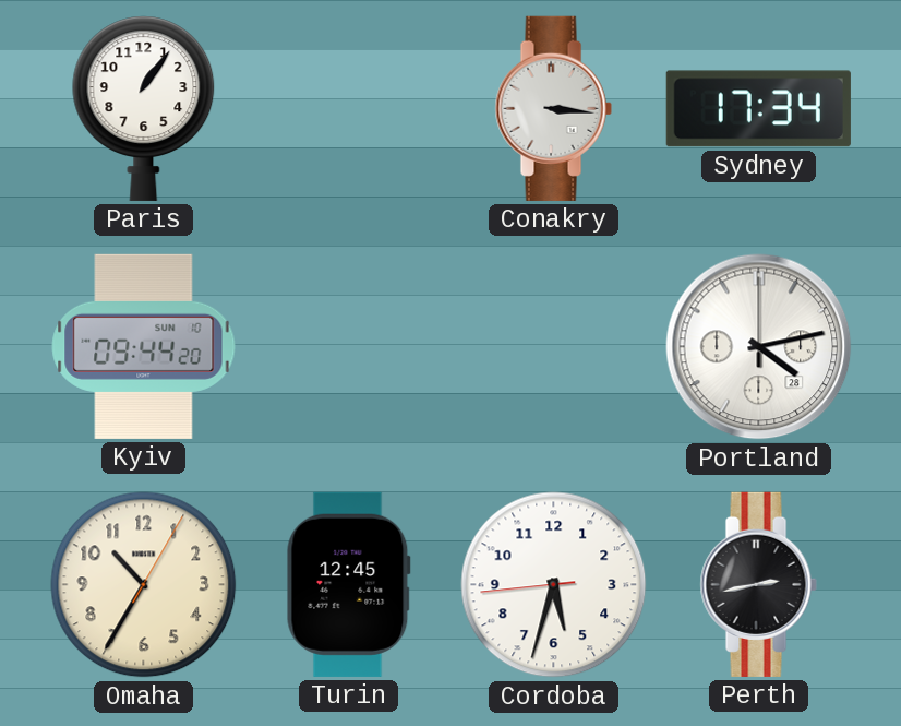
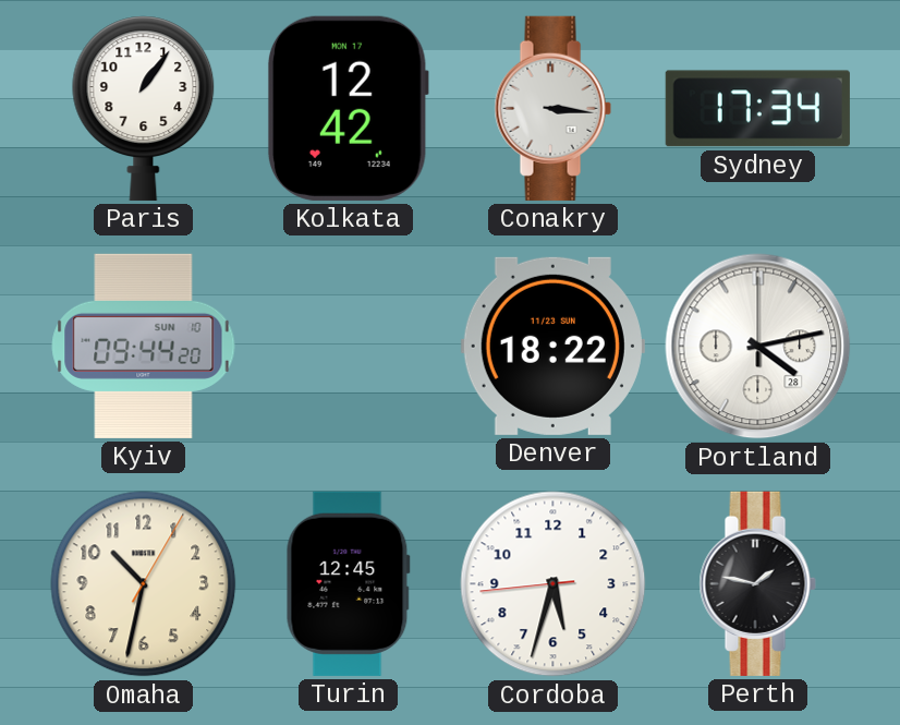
Kolkata: none -> 12:42 (348, 108)
Denver: none -> 18:22 (552, 346)
Omaha: 10:35 -> 10:32 (144, 584)
Perth: 2:43 -> 1:47 (757, 583)
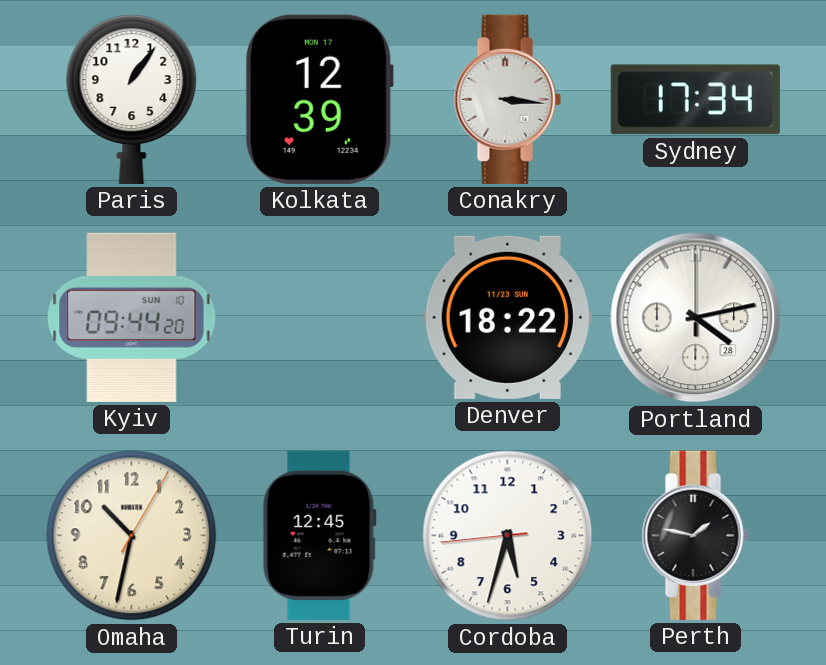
Kolkata: 12:42 -> 12:39 (319, 99)
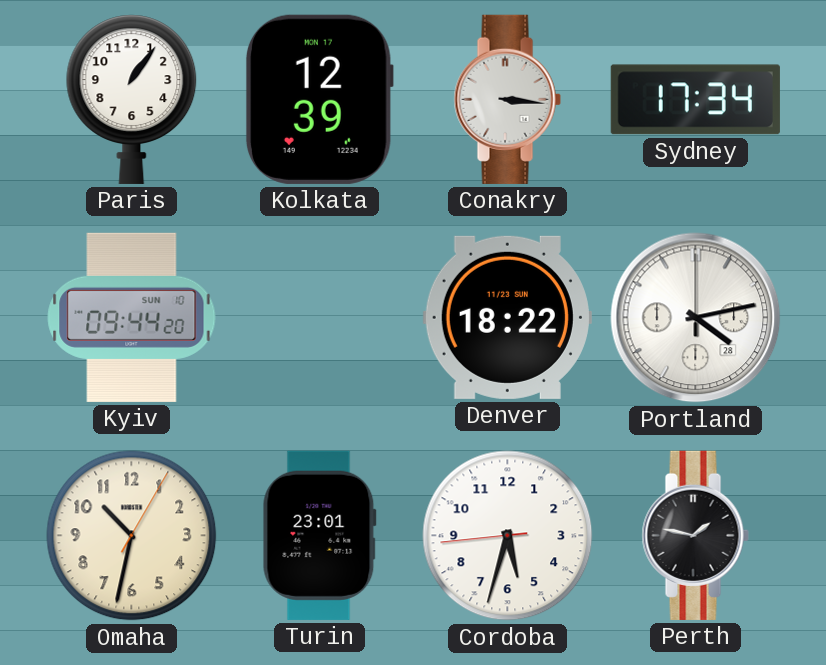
Turin: 12:45 -> 23:01 (319, 535)
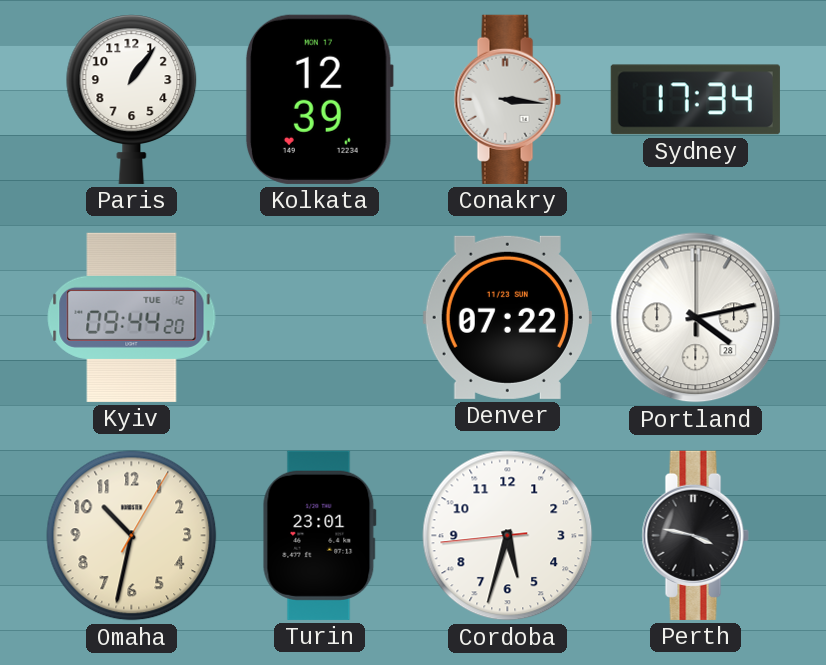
Kyiv date: SUN 10 -> TUE 12 (132, 317)
Denver: 18:22 -> 07:22 (507, 317)
Perth: 1:47 -> 3:47 (695, 535)
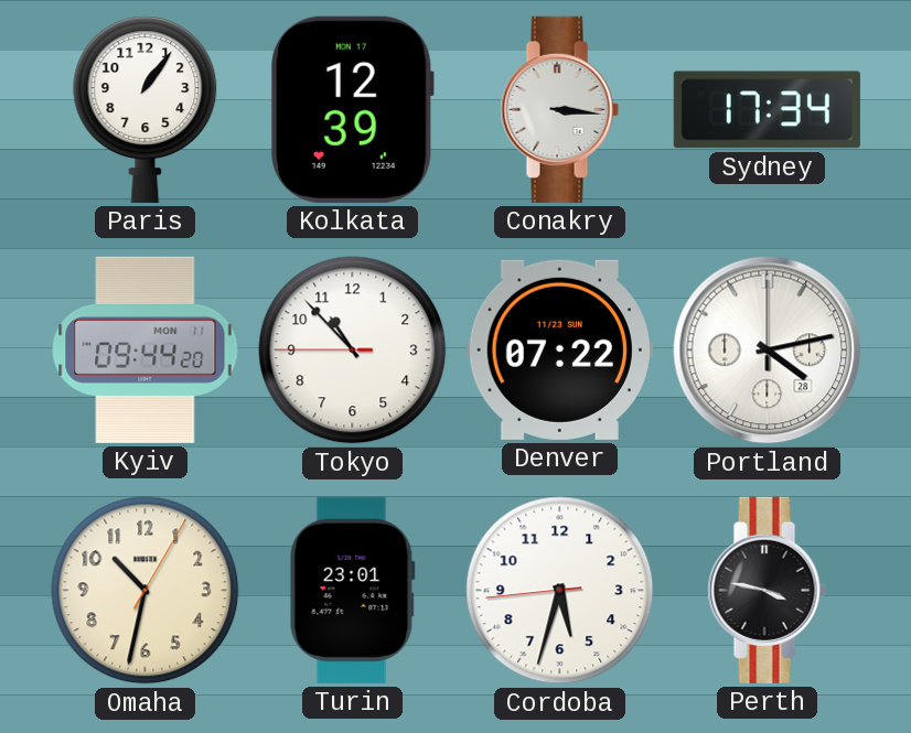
Kyiv date: TUE 12 -> MON 11 (146, 349)
Tokyo: none -> 10:52 (353, 351)
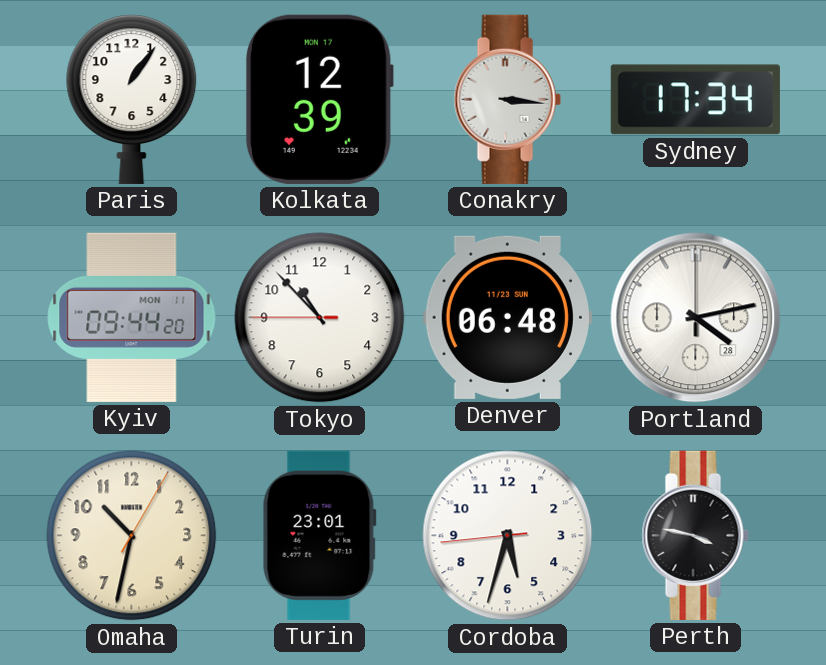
Denver: 07:22 -> 06:48 (507, 317)
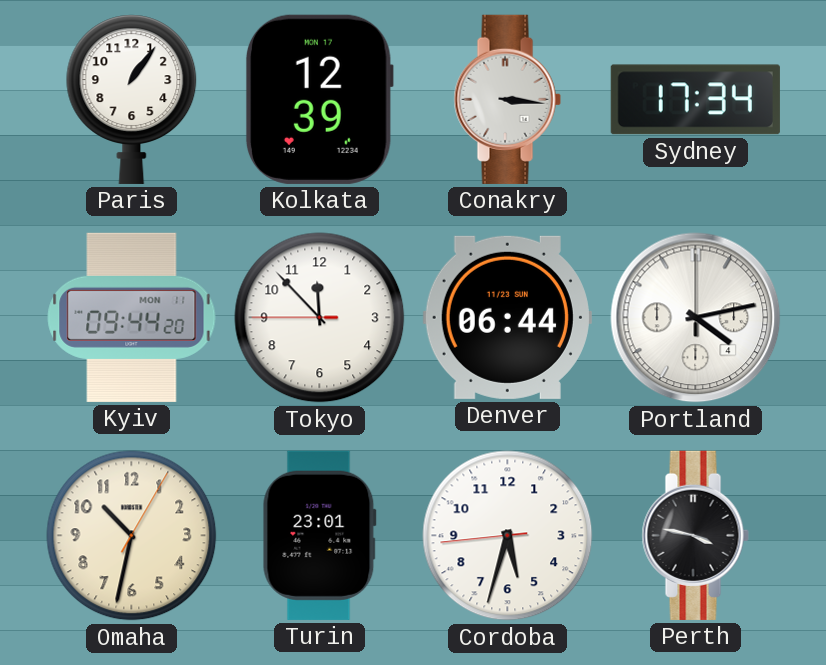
Tokyo: 10:52 -> 11:52 (320, 318)
Denver: 06:48 -> 06:44 (507, 317)
Portland date: 28 -> 4 (696, 318)
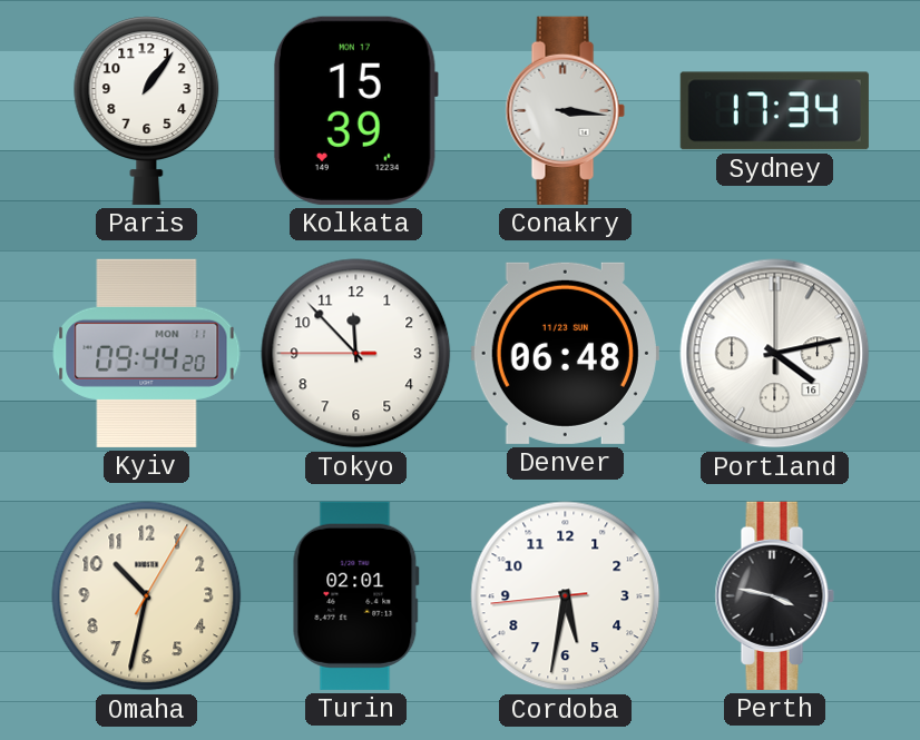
Kolkata: 12:39 -> 15:39 (355, 110)
Denver: 06:44 -> 06:48 (565, 353)
Portland date: 4 -> 16 (775, 354)
Turin: 23:01 -> 02:01 (355, 595)
Cordoba: 5:32 -> 5:31 (566, 596)
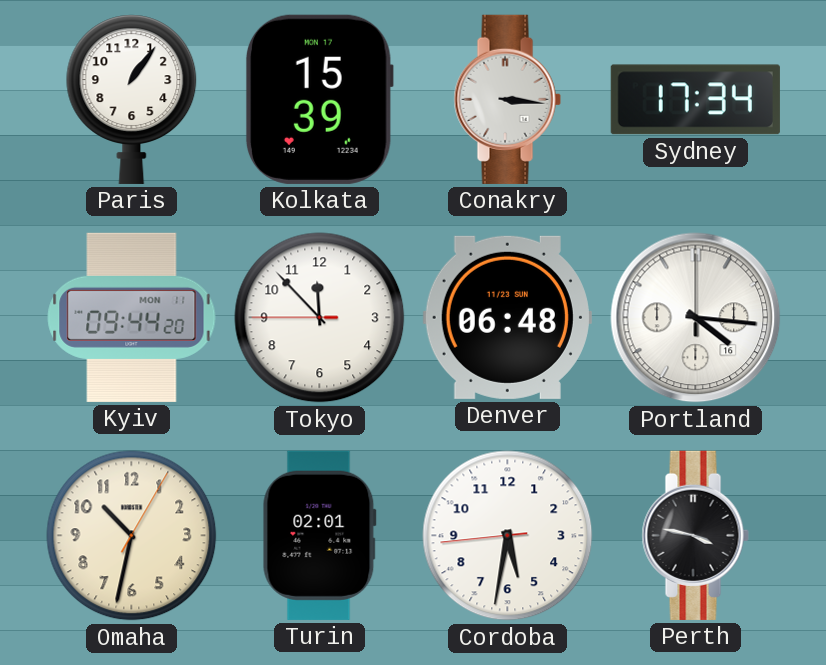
Portland: 4:13 -> 4:16 (696, 318)
